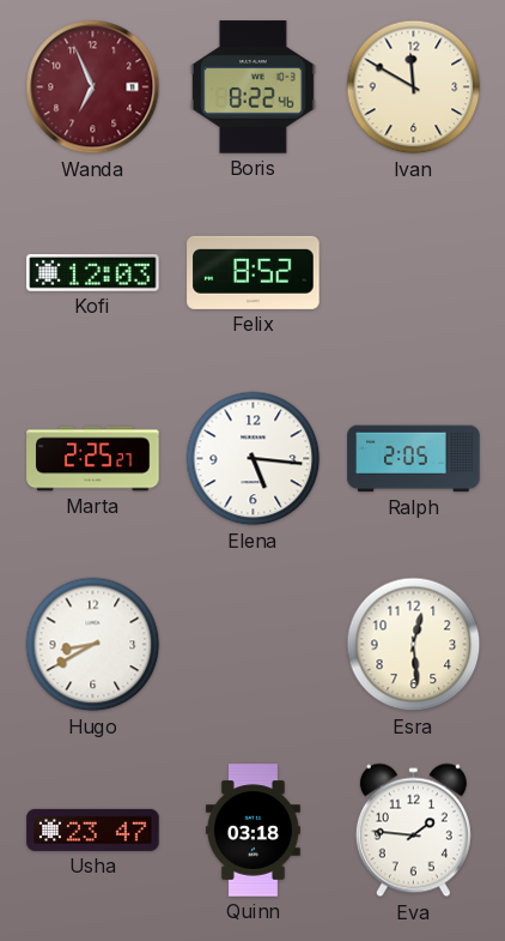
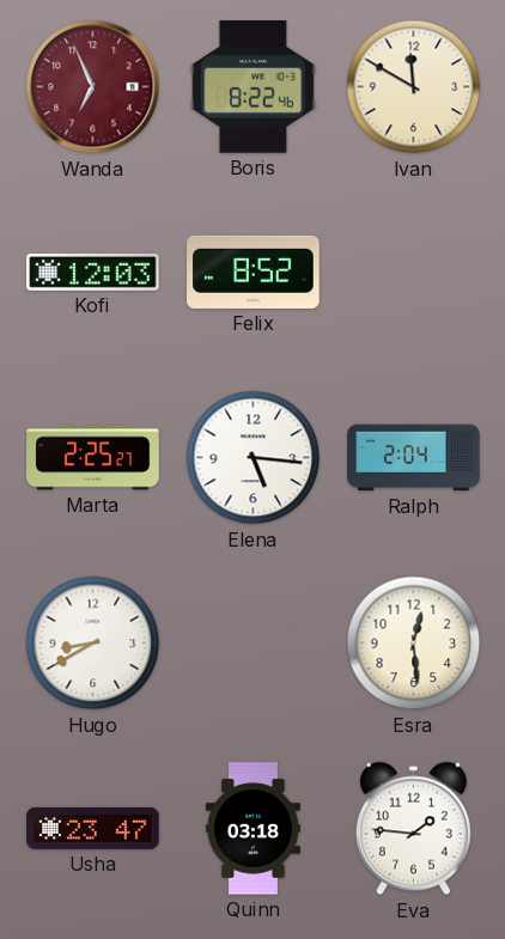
Ralph: 2:05 -> 2:04 (414, 458)
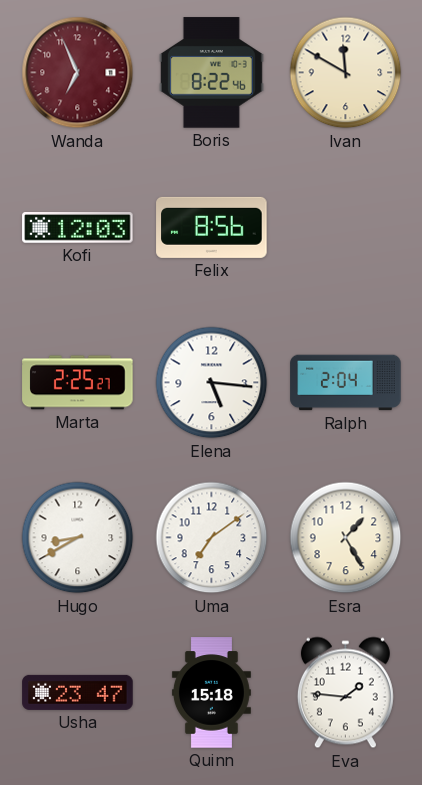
Felix: 8:52 -> 8:56 (212, 227)
Uma: none -> 7:09 (212, 538)
Esra: 12:29 -> 1:25 (346, 538)
Quinn: 03:18 -> 15:18 (211, 693)
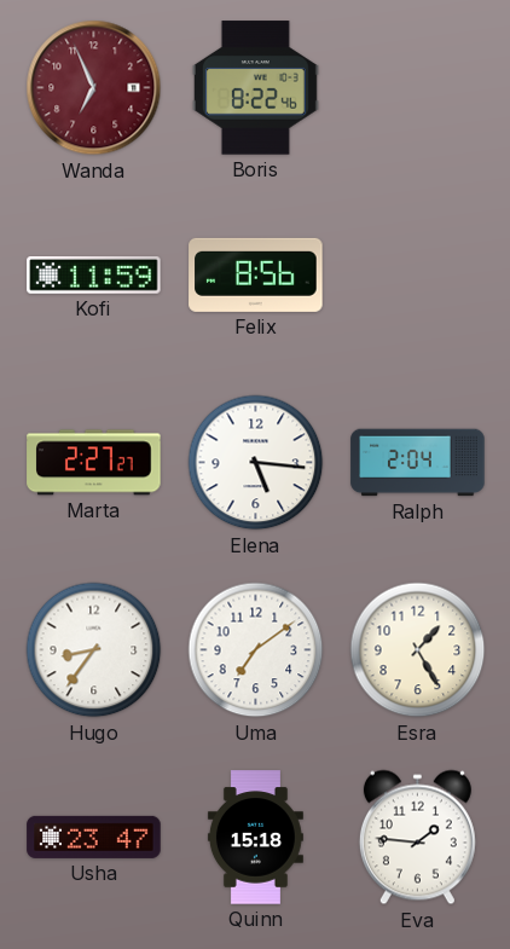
Ivan: 11:50 -> none (346, 73)
Kofi: 12:03 -> 11:59 (94, 276)
Marta: 2:25 -> 2:27 (94, 463)
Hugo: 8:40 -> 8:36 (94, 650)
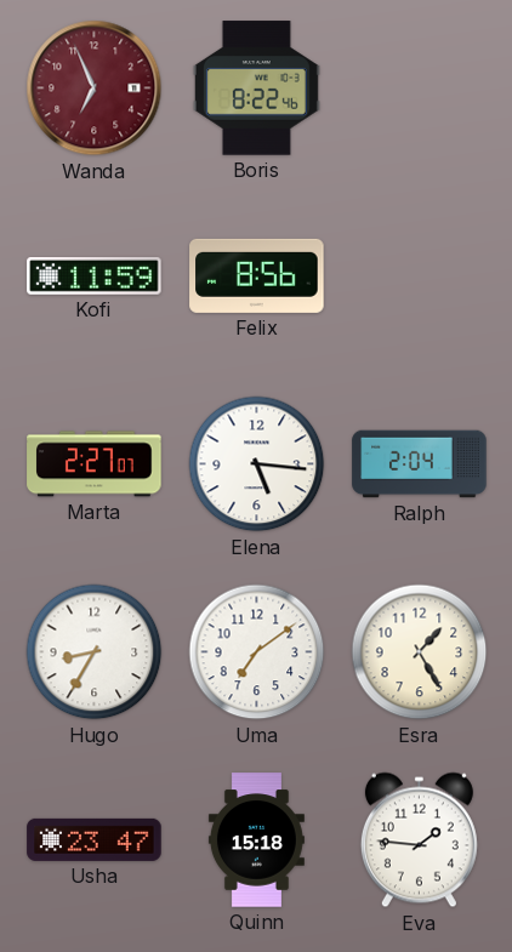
Marta: 2:27:27 -> 2:27:07 (95, 464)
Hugo: 8:36 -> 8:35 (95, 652)
